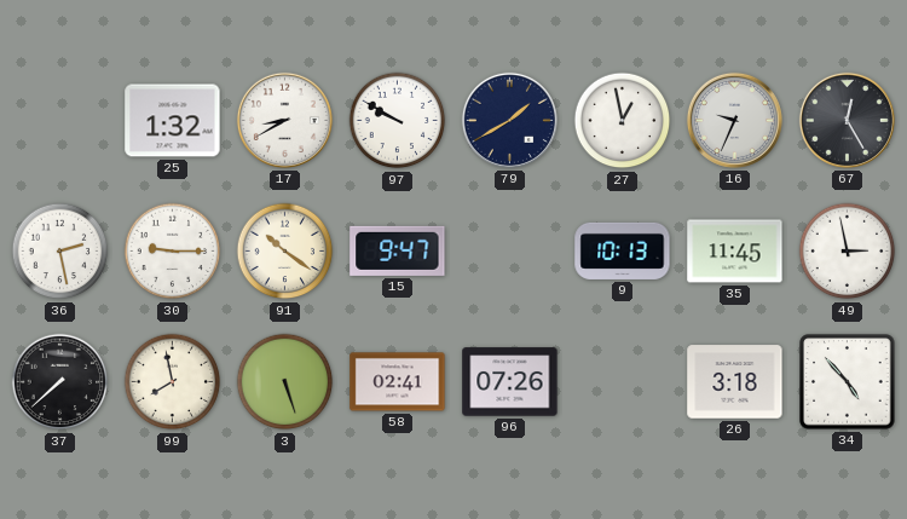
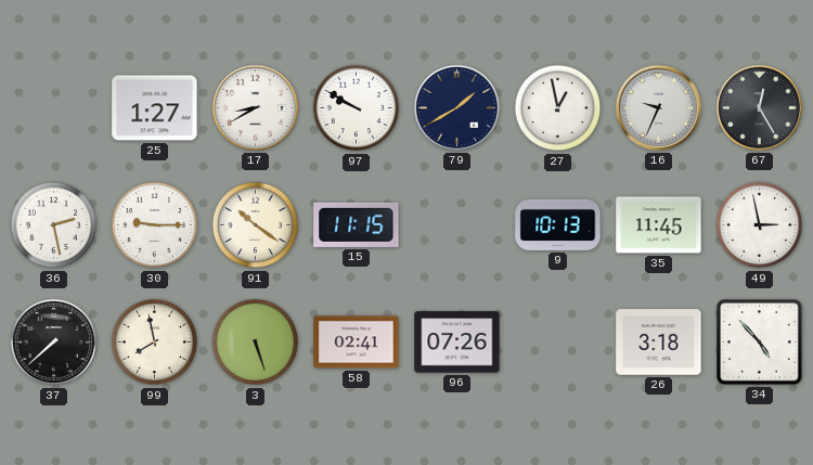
25: 1:32 -> 1:27 (155, 108)
15: 9:47 -> 11:15 (357, 224)
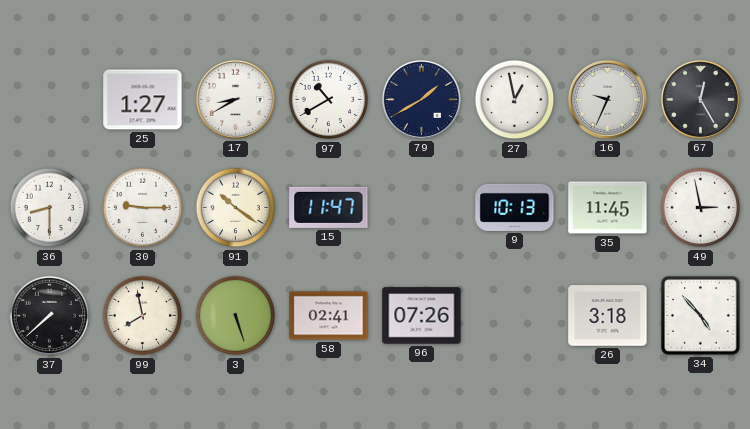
97: 9:50 -> 10:40 (329, 100)
36: 2:28 -> 8:30 (50, 208)
15: 11:15 -> 11:47 (329, 207)
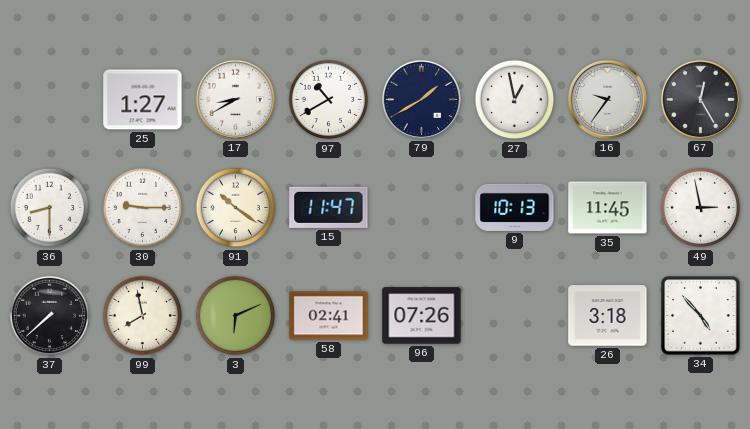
16: 9:34 -> 9:36 (607, 99)
3: 5:27 -> 6:11 (236, 316)
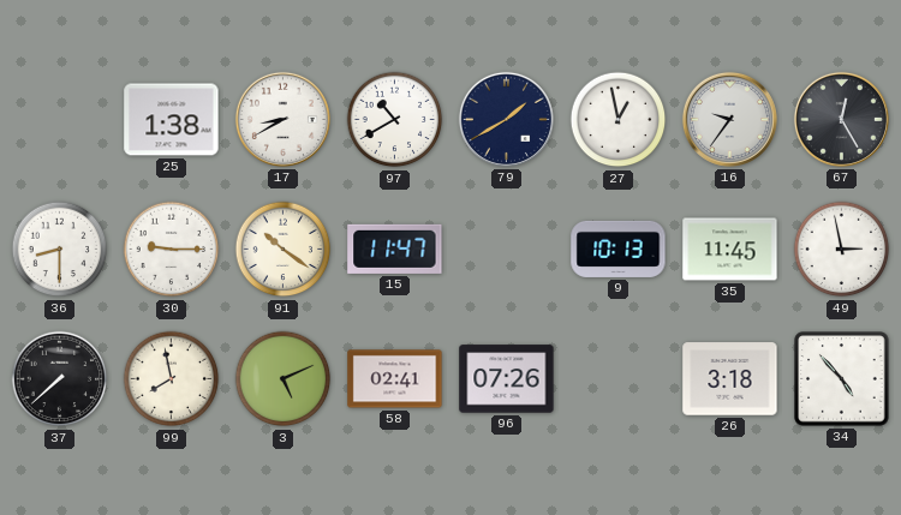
25: 1:27 -> 1:38 (172, 120)
3: 6:11 -> 5:11 (284, 379)
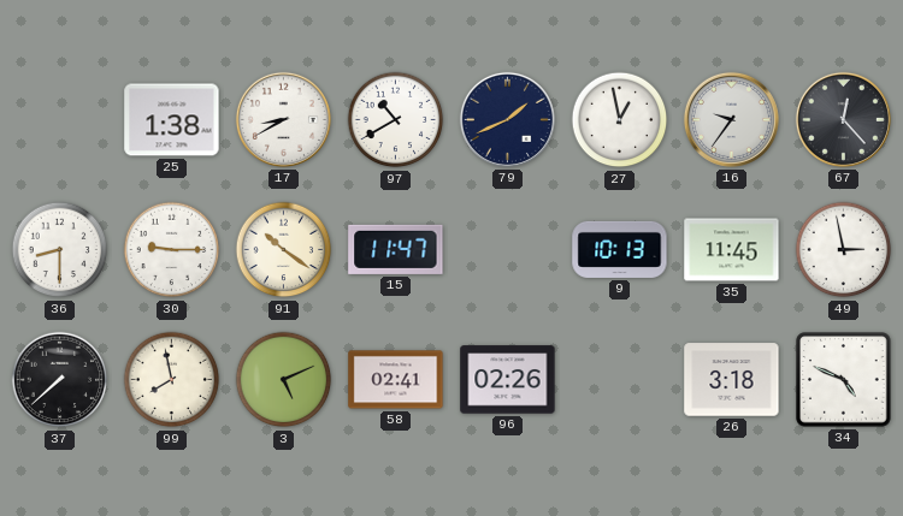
79: 1:40 -> 1:41 (507, 119)
67: 12:25 -> 12:23 (843, 119)
96: 07:26 -> 02:26 (508, 380)
34: 4:53 -> 4:49 (844, 380)
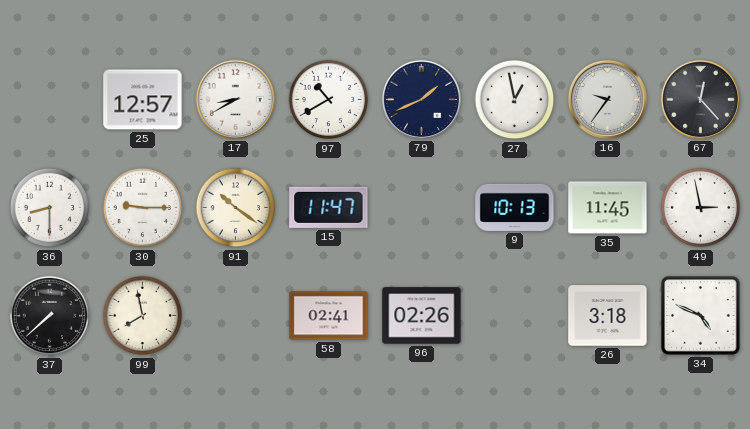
25: 1:38 -> 12:57 (143, 100)
3: 5:11 -> none (284, 380)
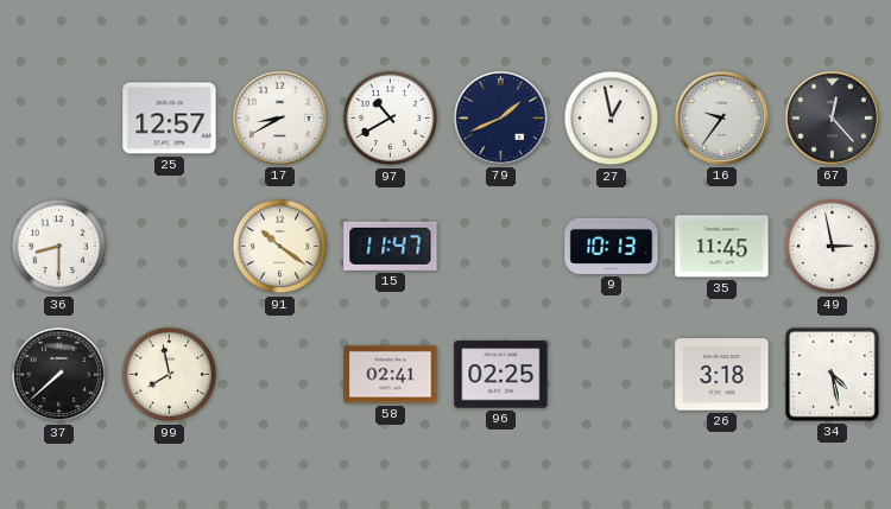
30: 9:15 -> none (143, 208)
96: 02:26 -> 02:25 (501, 375)
34: 4:49 -> 4:28 (833, 375)
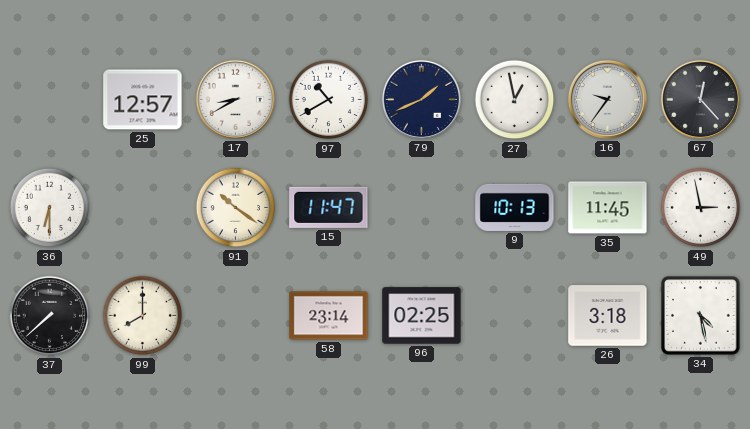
36: 8:30 -> 6:30 (50, 208)
99: 7:58 -> 8:00 (143, 316)
58: 02:41 -> 23:14 (329, 316)
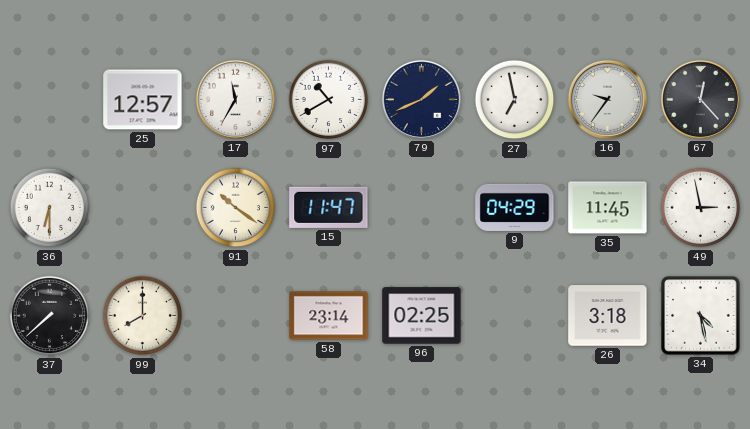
17: 8:40 -> 11:35 (235, 99)
27: 12:58 -> 6:58 (515, 100)
9: 10:13 -> 04:29 (515, 207)
